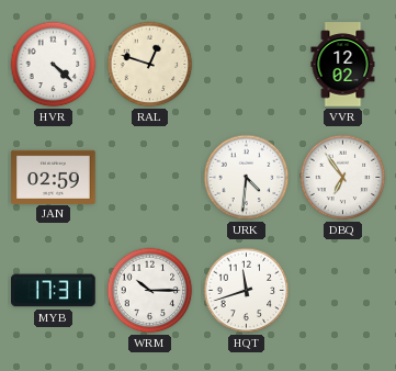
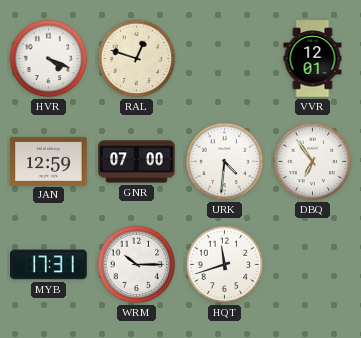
HVR: 4:22 -> 4:19 (49, 59)
VVR: 12:02 -> 12:01 (313, 59)
JAN: 02:59 -> 12:59 (49, 161)
GNR: none -> 07:00 (137, 162)
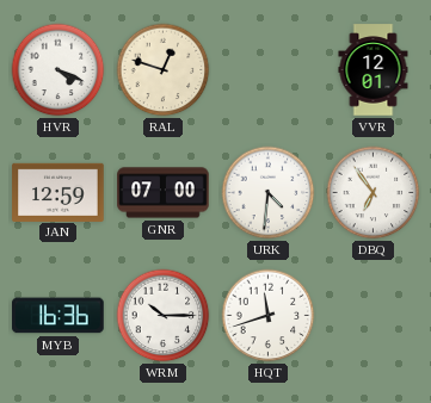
MYB: 17:31 -> 16:36 (59, 316)
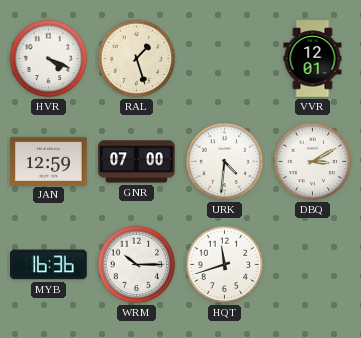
RAL: 12:48 -> 1:27 (137, 59)
DBQ: 6:54 -> 3:10 (313, 162)
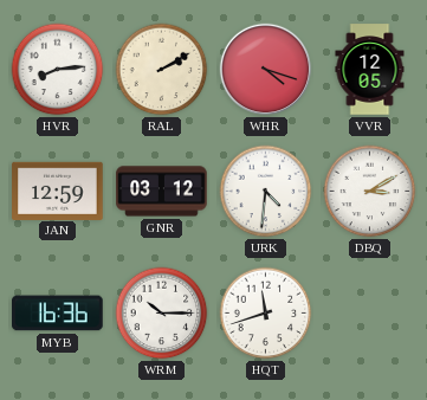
HVR: 4:19 -> 8:14 (58, 70)
RAL: 1:27 -> 2:10 (162, 70)
WHR: none -> 4:18 (266, 70)
VVR: 12:01 -> 12:05 (370, 70)
GNR: 07:00 -> 03:12 (162, 192)
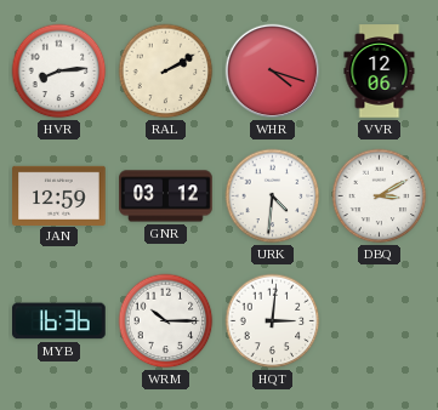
VVR: 12:05 -> 12:06 (380, 72)
HQT: 11:42 -> 3:01 (273, 321)
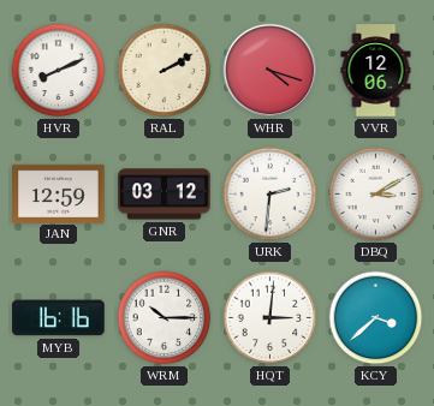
HVR: 8:14 -> 8:11 (59, 71)
URK: 4:31 -> 2:31 (270, 195)
MYB: 16:36 -> 16:16 (59, 318)
KCY: none -> 3:38 (376, 318)
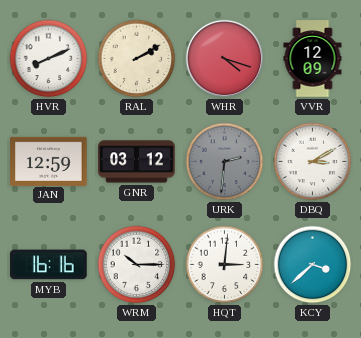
VVR: 12:06 -> 12:09 (313, 59)
URK dial: white -> grey (225, 162)
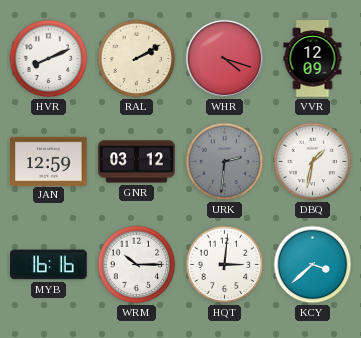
DBQ: 3:10 -> 1:32 (313, 162)
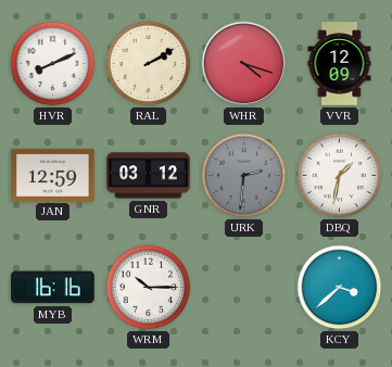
HQT: 3:01 -> none (225, 265)
